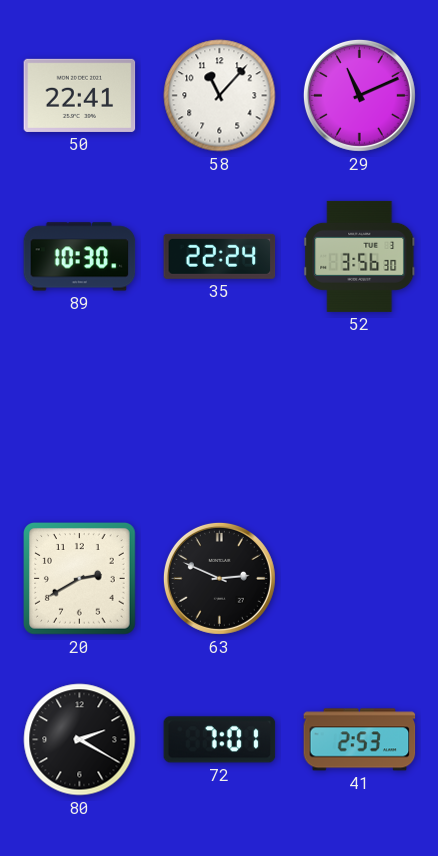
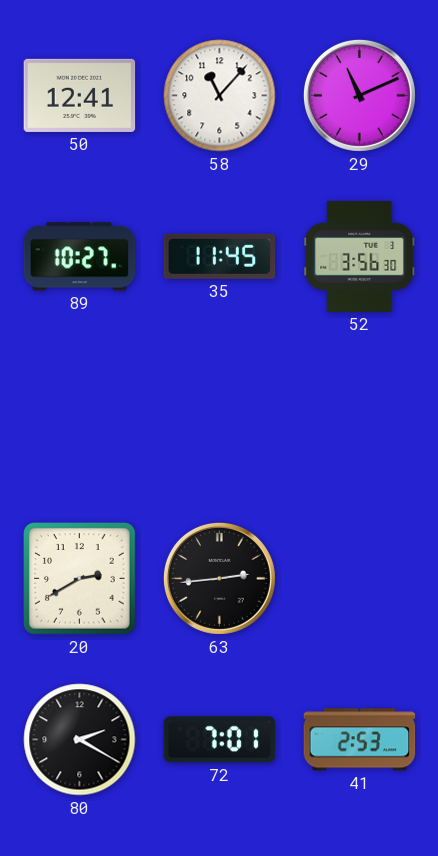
50: 22:41 -> 12:41 (80, 95)
89: 10:30 -> 10:27 (80, 257)
35: 22:24 -> 11:45 (220, 256)
63: 2:49 -> 2:44 (219, 578)
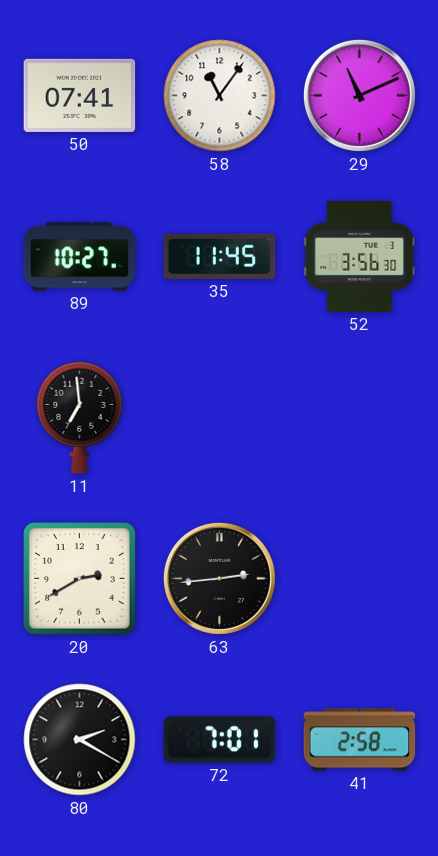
50: 12:41 -> 07:41 (80, 95)
58: 11:07 -> 11:06 (220, 96)
11: none -> 6:59 (80, 417)
41: 2:53 -> 2:58 (360, 740)
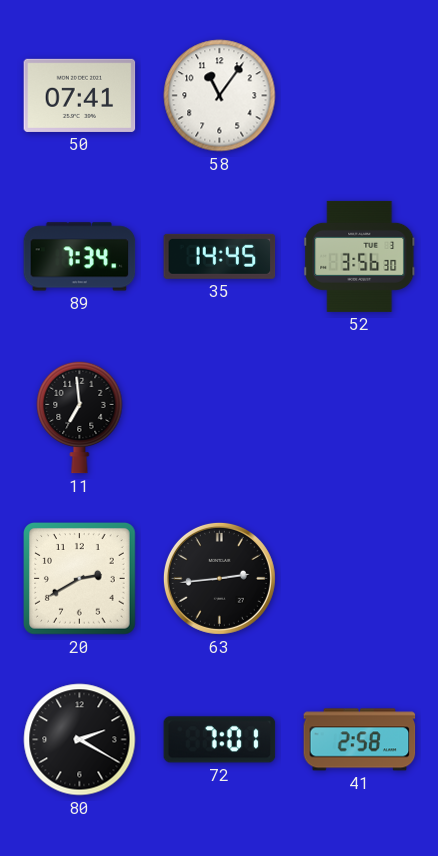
29: 11:11 -> none (359, 95)
89: 10:27 -> 7:34 (80, 257)
35: 11:45 -> 14:45 (220, 256)
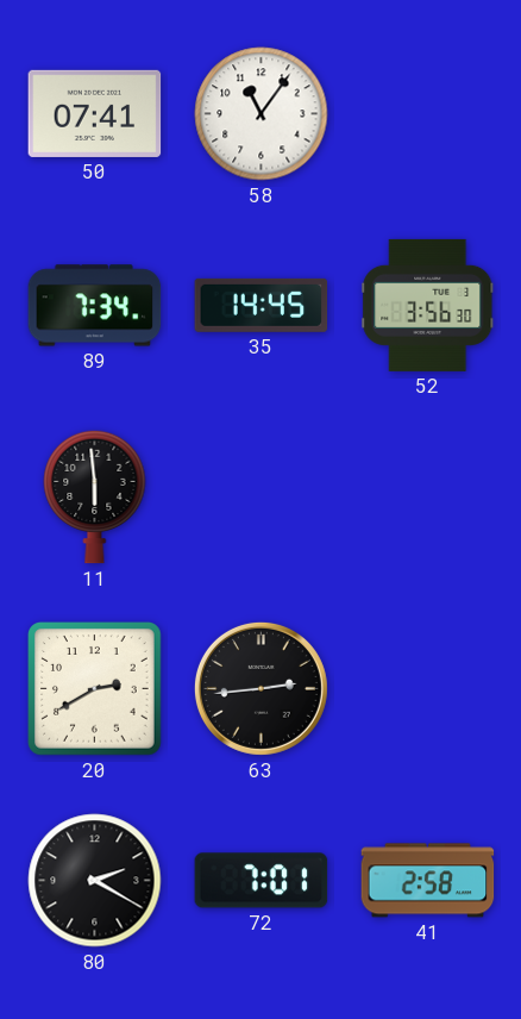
11: 6:59 -> 5:59 (95, 496)
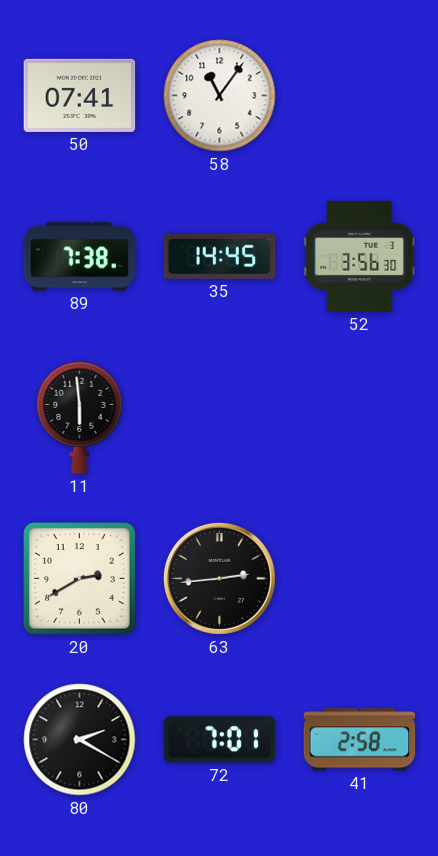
89: 7:34 -> 7:38 (80, 257)
